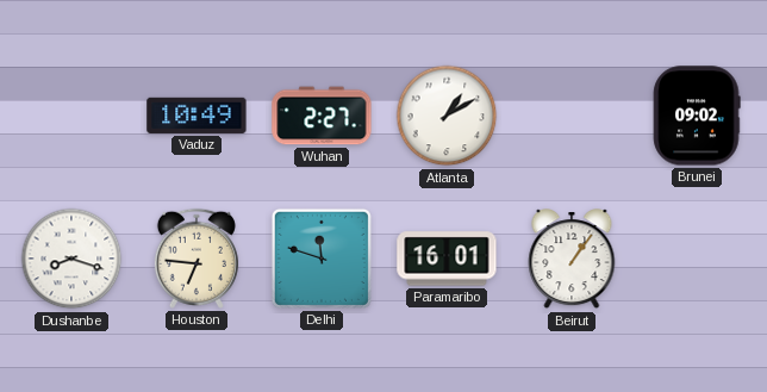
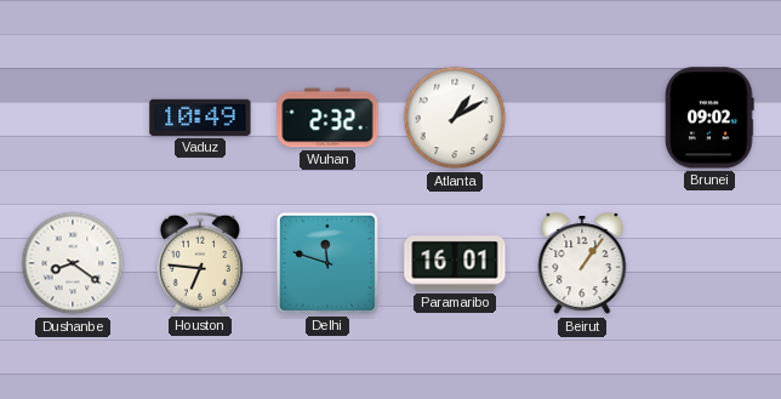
Wuhan: 2:27 -> 2:32 (327, 118)
Dushanbe: 8:18 -> 8:21 (73, 263)
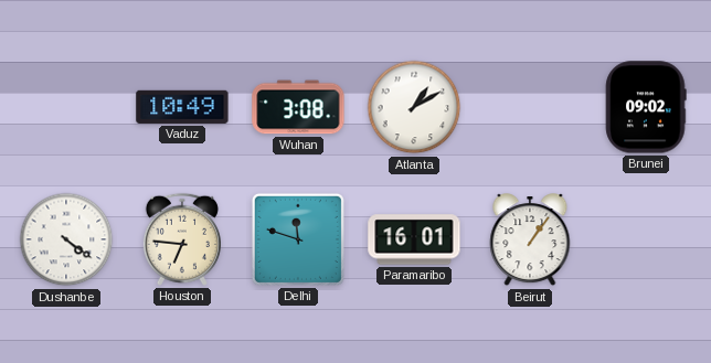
Wuhan: 2:32 -> 3:08 (298, 107)
Dushanbe: 8:21 -> 4:21 (66, 239)
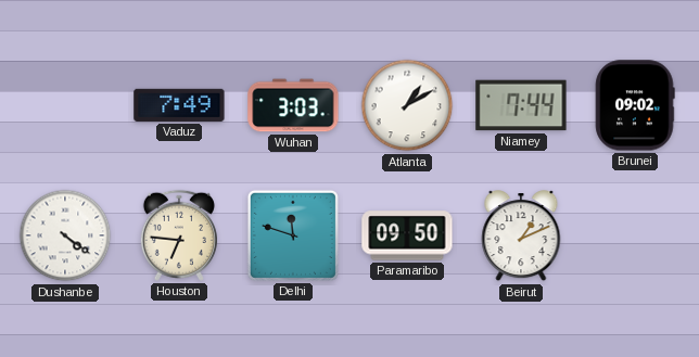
Vaduz: 10:49 -> 7:49 (179, 105)
Wuhan: 3:08 -> 3:03 (293, 105)
Niamey: none -> 7:44 (521, 105)
Paramaribo: 16:01 -> 09:50 (407, 235)
Beirut: 1:06 -> 1:11 (521, 237)
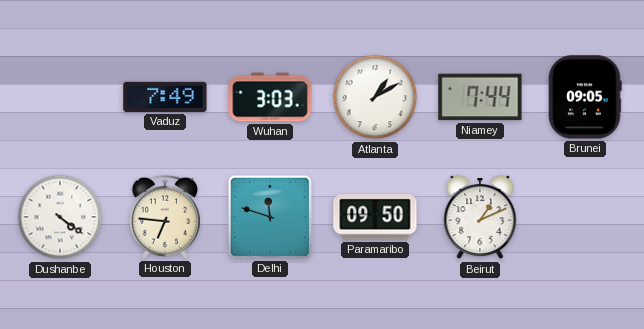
Brunei: 09:02 -> 09:05 (585, 97)
